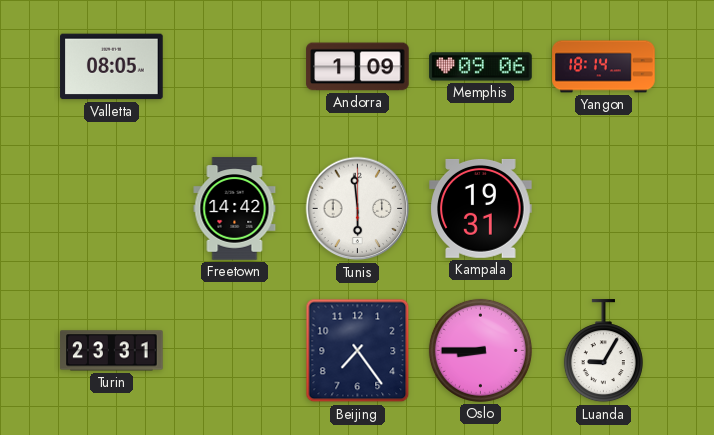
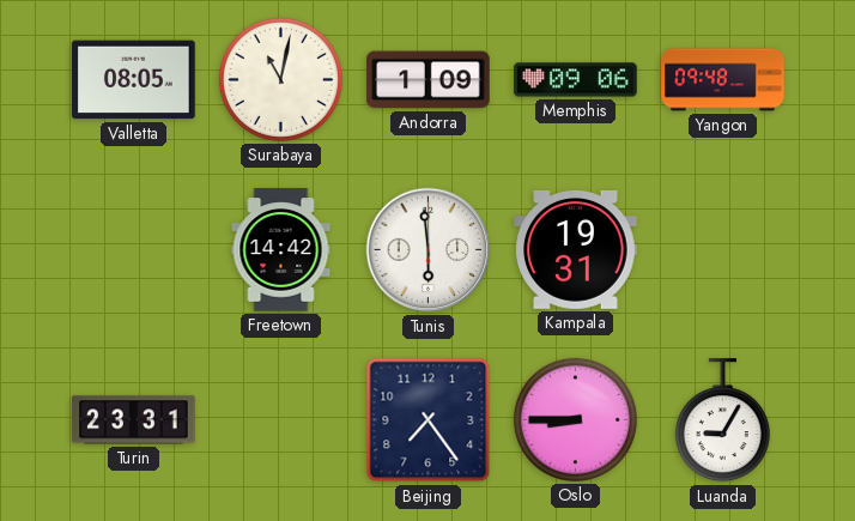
Surabaya: none -> 11:02 (280, 79)
Yangon: 18:14 -> 09:48 (723, 80)
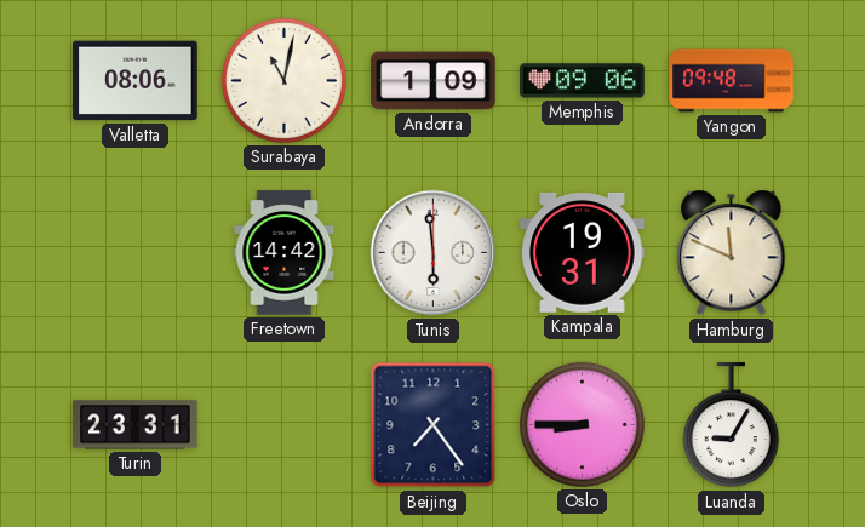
Valletta: 08:05 -> 08:06 (136, 81)
Hamburg: none -> 11:49 (732, 253)
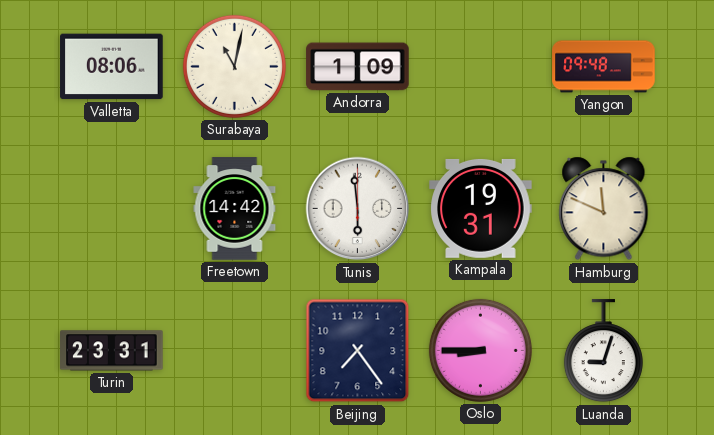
Memphis: 09:06 -> none (583, 81)
Luanda: 9:05 -> 9:03 (603, 351)
